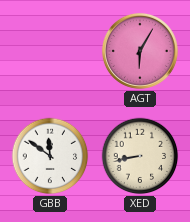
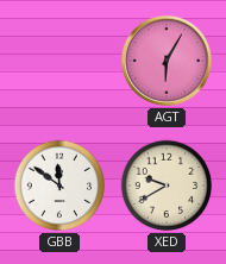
XED: 8:43 -> 9:40 (167, 186)
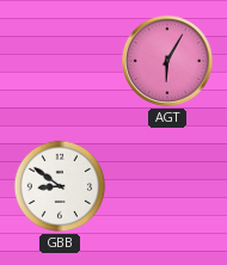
GBB: 11:51 -> 8:51 (60, 186)
XED: 9:40 -> none (167, 186)
